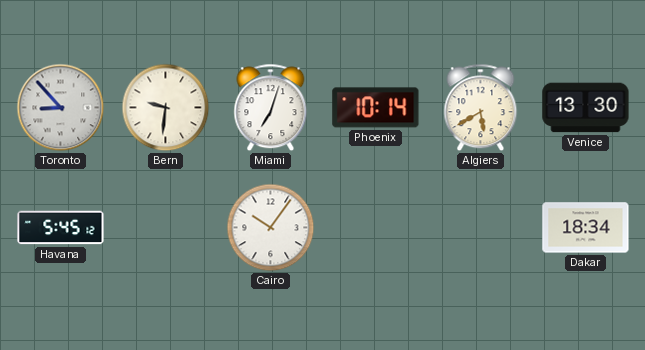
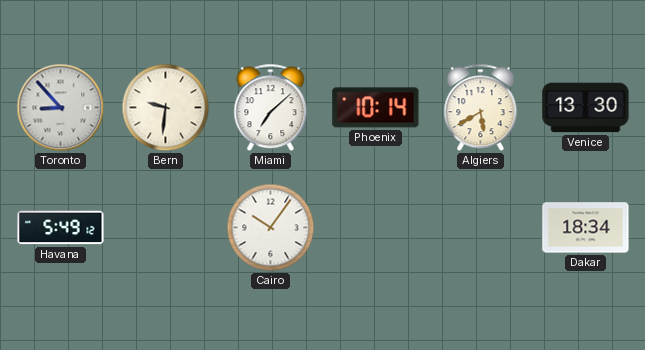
Miami: 7:03 -> 7:08 (271, 108)
Havana: 5:45 -> 5:49 (61, 228)
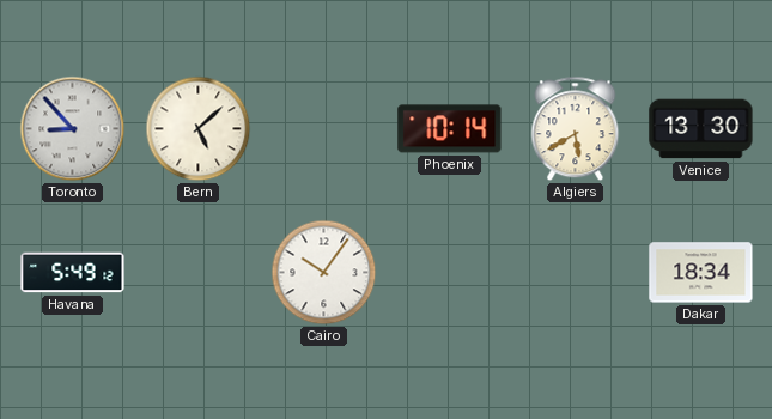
Bern: 9:31 -> 5:08 (199, 129)
Miami: 7:08 -> none (271, 108)
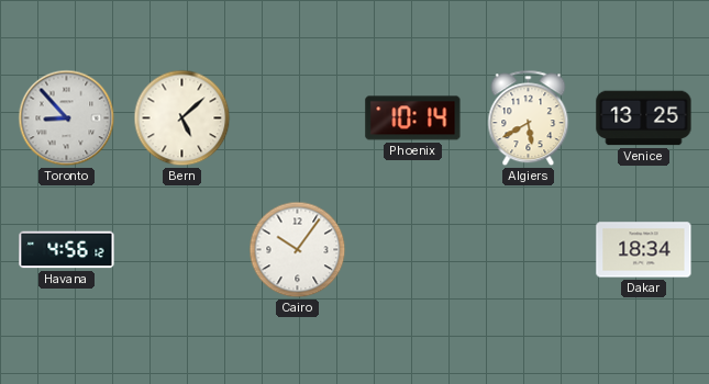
Venice: 13:30 -> 13:25 (644, 118)
Havana: 5:49 -> 4:56 (67, 250)
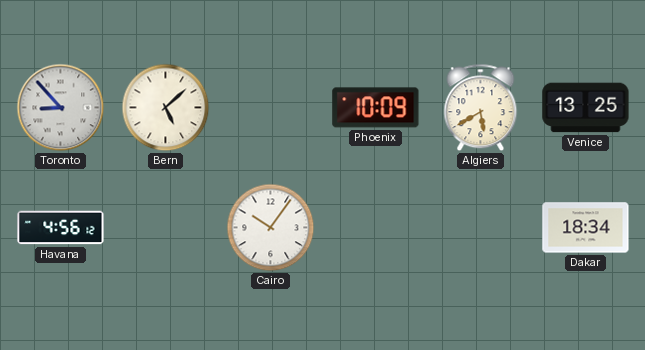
Phoenix: 10:14 -> 10:09 (376, 108)
